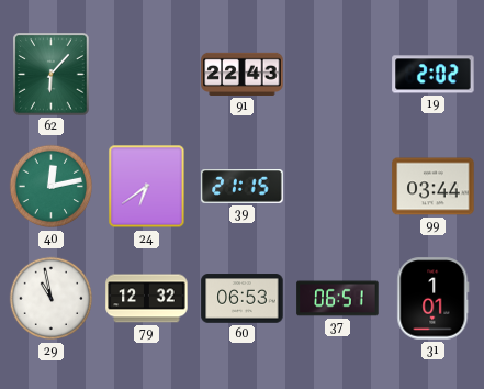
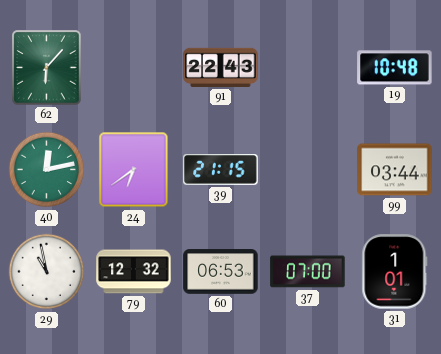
19: 2:02 -> 10:48 (395, 68)
37: 06:51 -> 07:00 (308, 272)
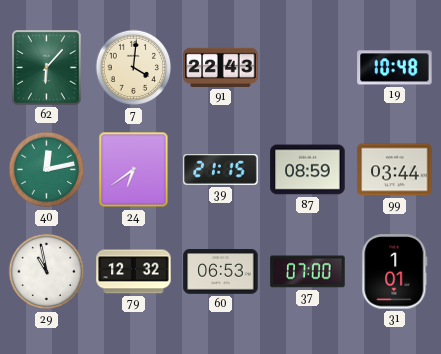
7: none -> 4:01 (134, 68)
87: none -> 08:59 (308, 170)
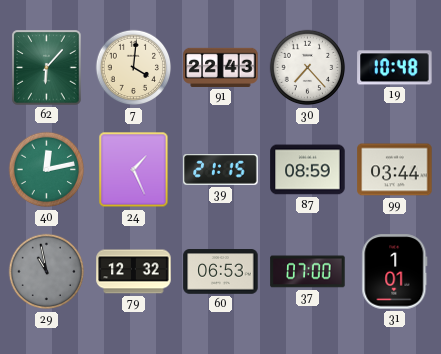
30: none -> 7:23 (308, 68)
24: 6:39 -> 1:26 (134, 170)
29 dial: white -> grey (47, 272)
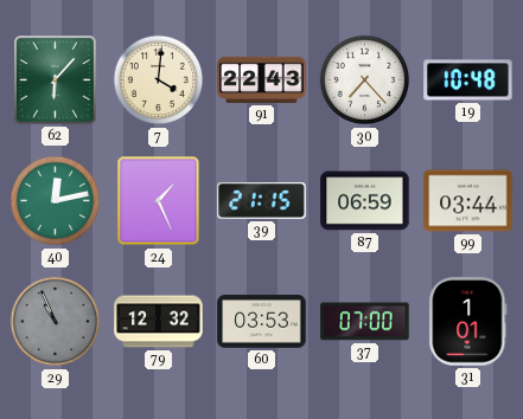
87: 08:59 -> 06:59 (365, 201)
29: 10:58 -> 10:56 (56, 322)
60: 06:53 -> 03:53 (262, 322)
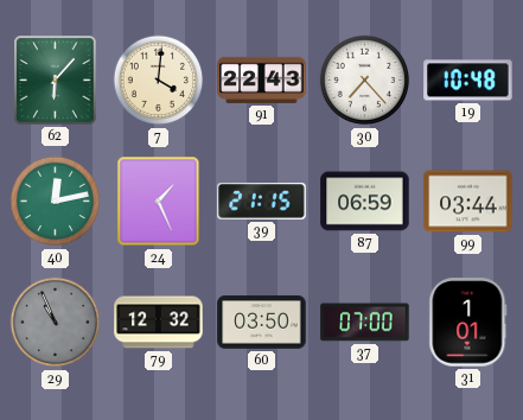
60: 03:53 -> 03:50 (262, 323)
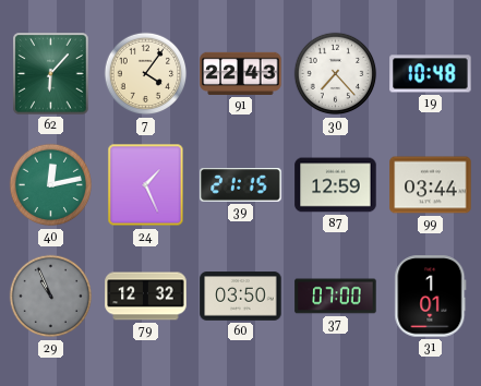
7: 4:01 -> 4:06 (146, 74)
87: 06:59 -> 12:59 (336, 185)
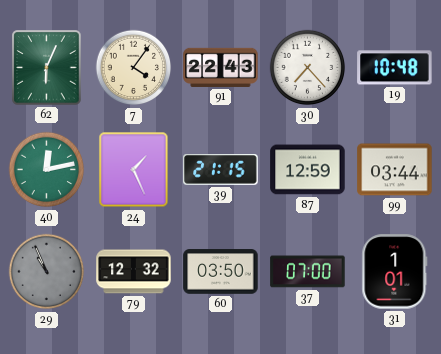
62: 6:07 -> 6:04 (47, 68)
